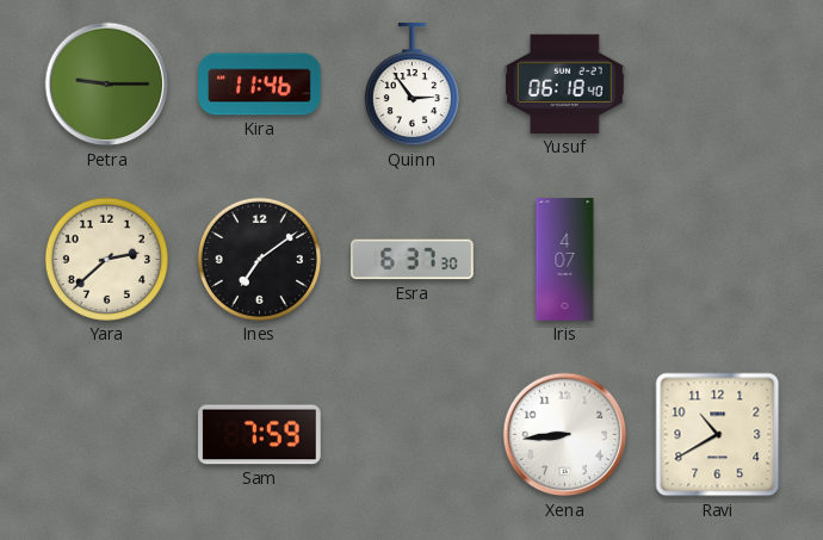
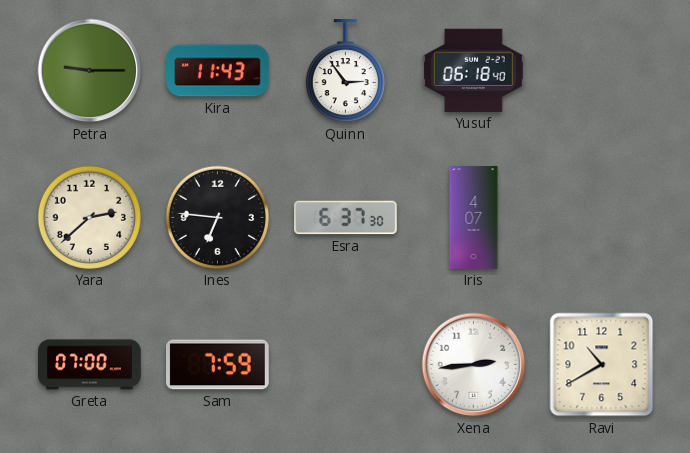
Kira: 11:46 -> 11:43 (218, 71)
Ines: 7:09 -> 6:46 (217, 217)
Greta: none -> 07:00 (90, 365)
Xena: 8:44 -> 2:44 (474, 365)
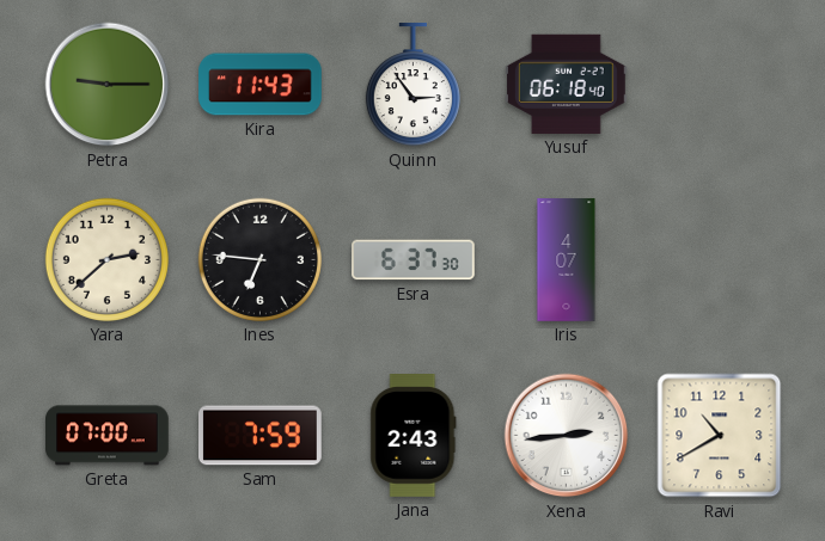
Jana: none -> 2:43 (414, 436)
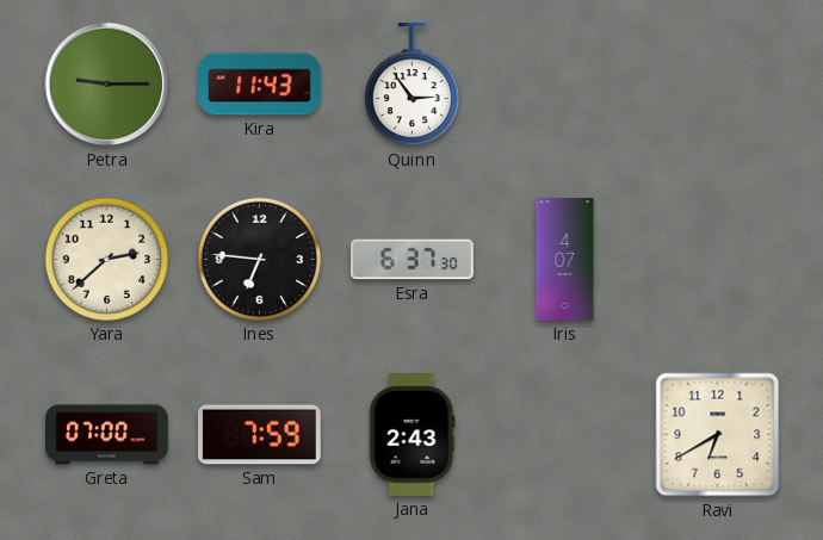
Yusuf: 06:18 -> none (567, 84)
Xena: 2:44 -> none (567, 436)
Ravi: 10:40 -> 6:40 (718, 435)
